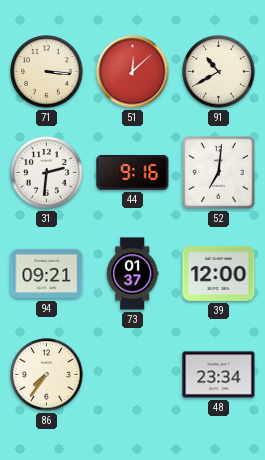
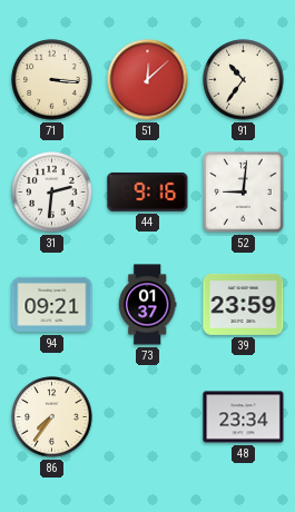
91: 10:40 -> 10:36 (244, 80)
52: 7:01 -> 9:01 (244, 193)
39: 12:00 -> 23:59 (244, 304)
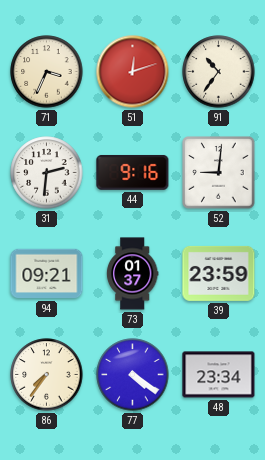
71: 3:16 -> 3:34 (47, 72)
51: 12:08 -> 12:12 (133, 72)
77: none -> 4:21 (133, 375)
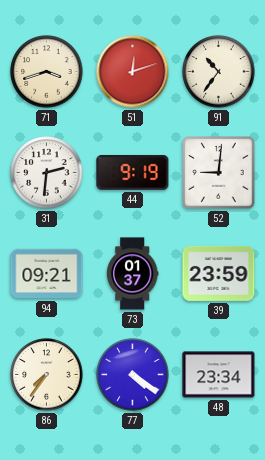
71: 3:34 -> 3:42 (47, 72)
44: 9:16 -> 9:19 (133, 172)
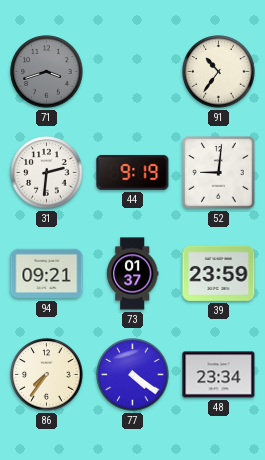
71 dial: cream -> grey (47, 72)
51: 12:12 -> none (133, 72)
